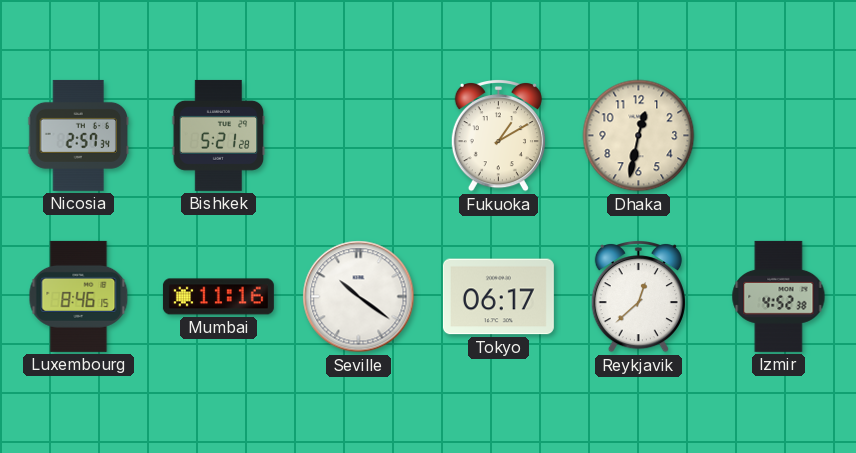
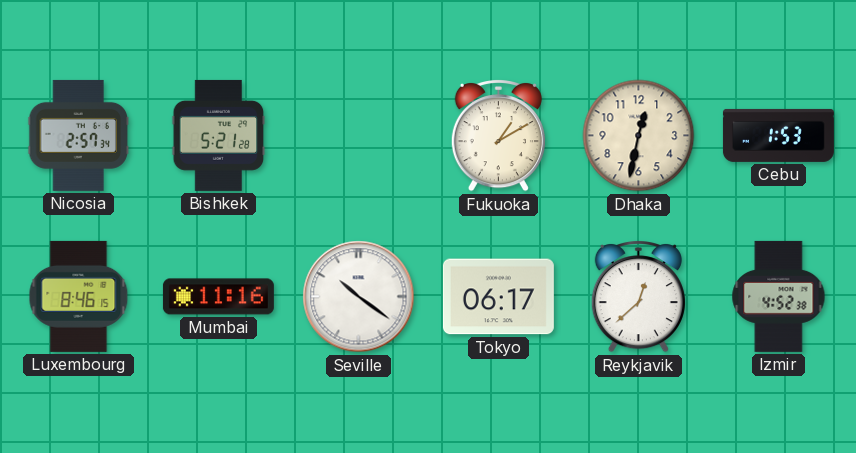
Cebu: none -> 1:53 (778, 135)
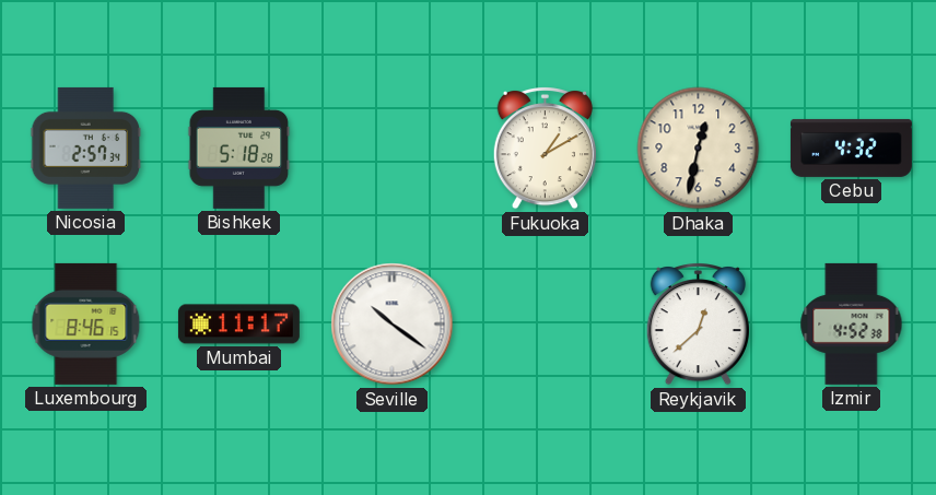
Bishkek: 5:21 -> 5:18 (239, 148)
Cebu: 1:53 -> 4:32 (851, 148)
Mumbai: 11:16 -> 11:17 (238, 325)
Tokyo: 06:17 -> none (498, 297)
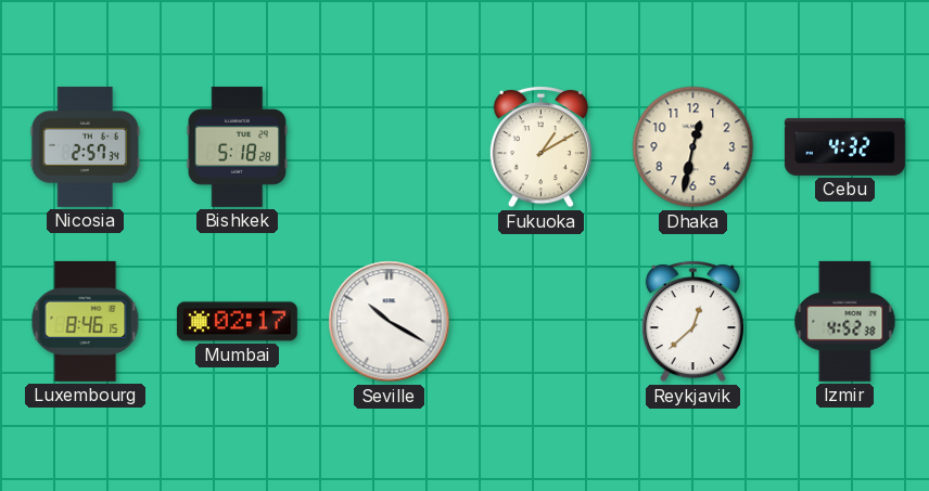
Mumbai: 11:17 -> 02:17 (237, 322)
Seville: 10:21 -> 10:20 (390, 322)
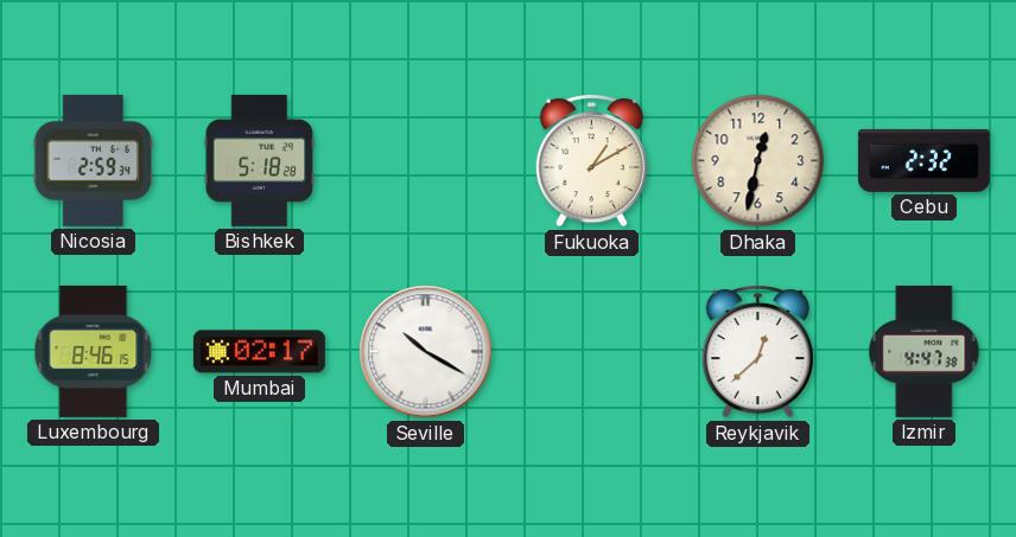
Nicosia: 2:57 -> 2:59 (94, 160)
Cebu: 4:32 -> 2:32 (923, 160)
Izmir: 4:52 -> 4:47 (925, 351)
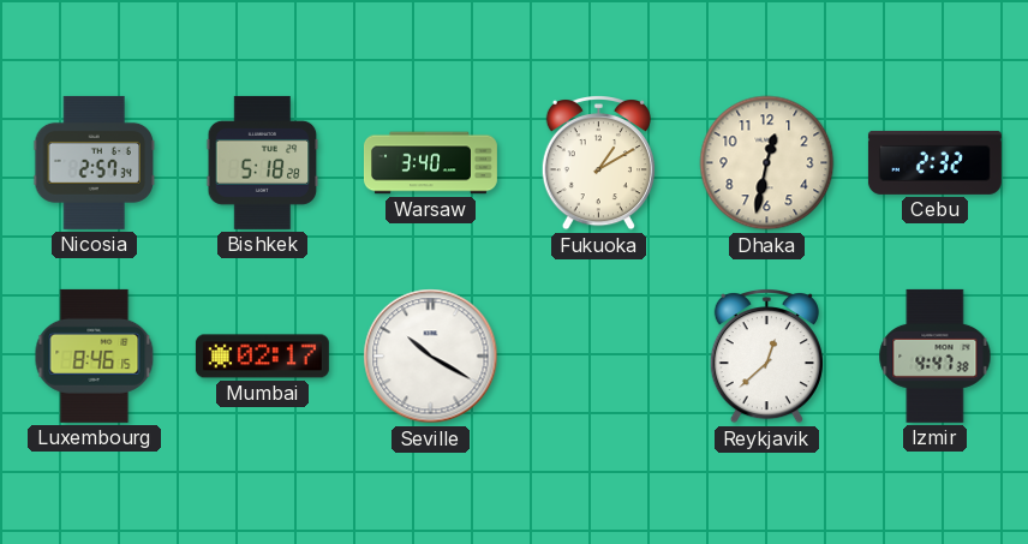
Nicosia: 2:59 -> 2:57 (95, 162)
Warsaw: none -> 3:40 (430, 163)
